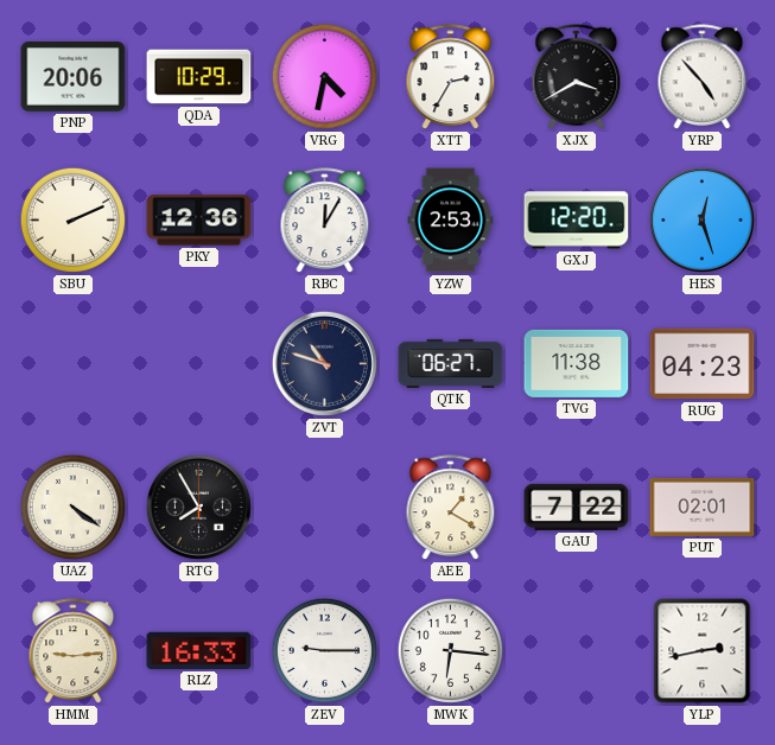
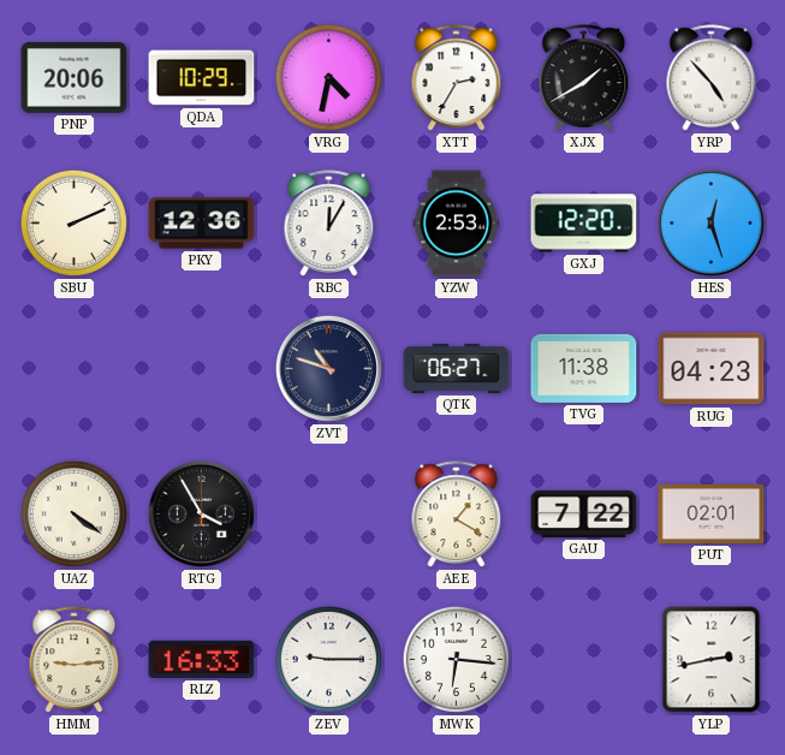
XJX: 3:40 -> 1:40 (584, 78)
RTG: 7:55 -> 3:55 (201, 513)
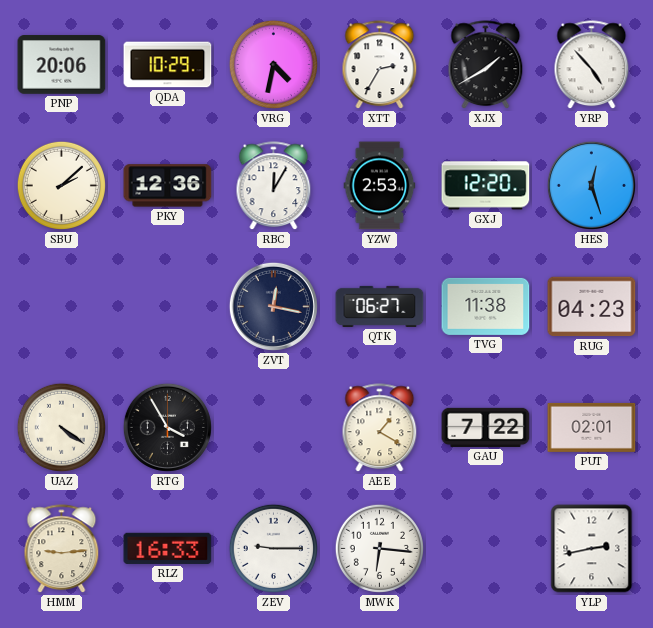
SBU: 2:11 -> 2:08 (61, 185)
ZVT: 10:48 -> 12:17 (273, 306)
